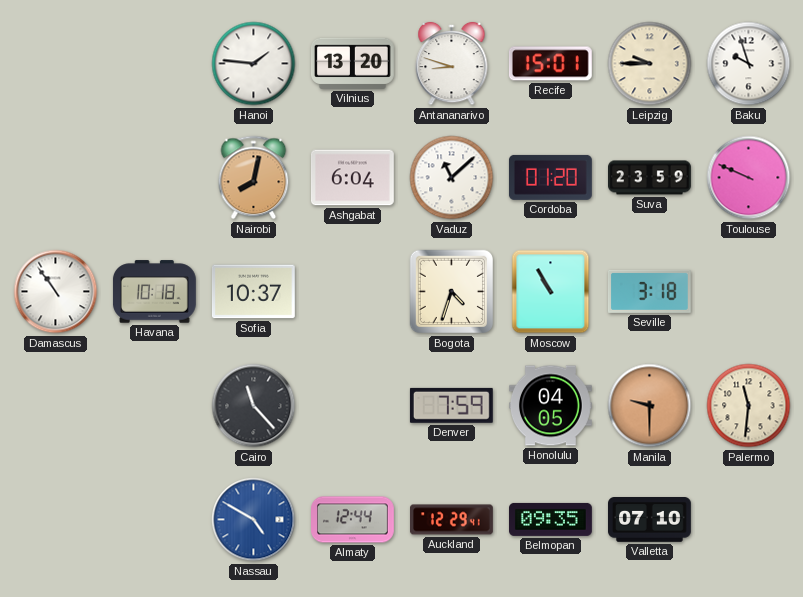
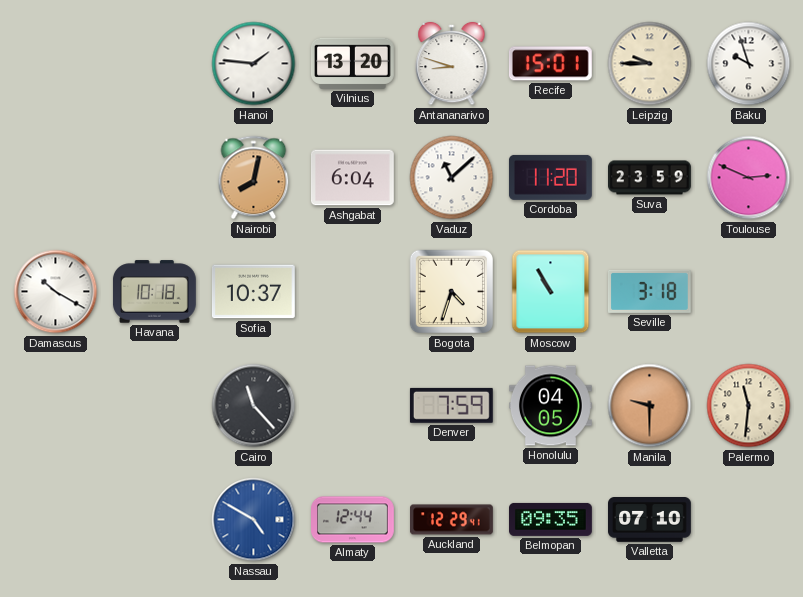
Cordoba: 01:20 -> 11:20 (550, 177)
Toulouse: 9:49 -> 2:49 (749, 178)
Damascus: 10:54 -> 10:20 (56, 292)
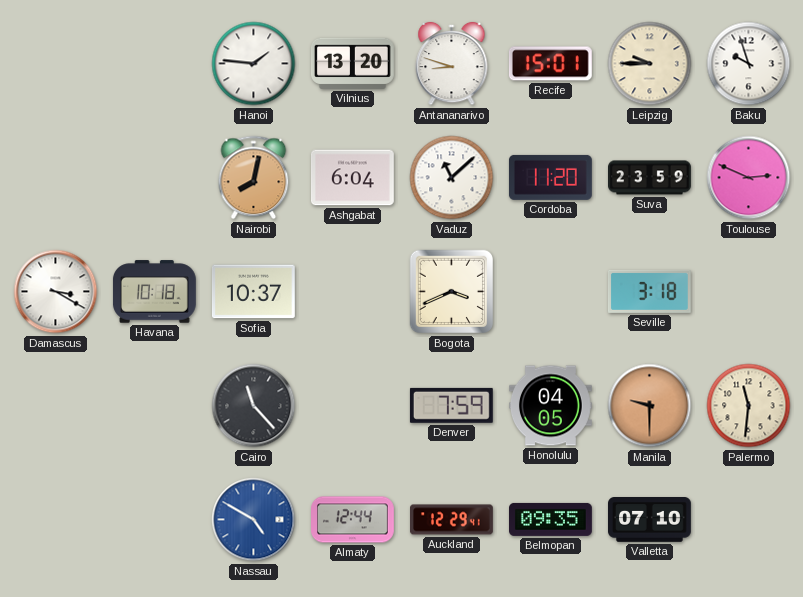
Damascus: 10:20 -> 3:20 (56, 292)
Bogota: 4:33 -> 3:41 (452, 292)
Moscow: 10:55 -> none (551, 292)
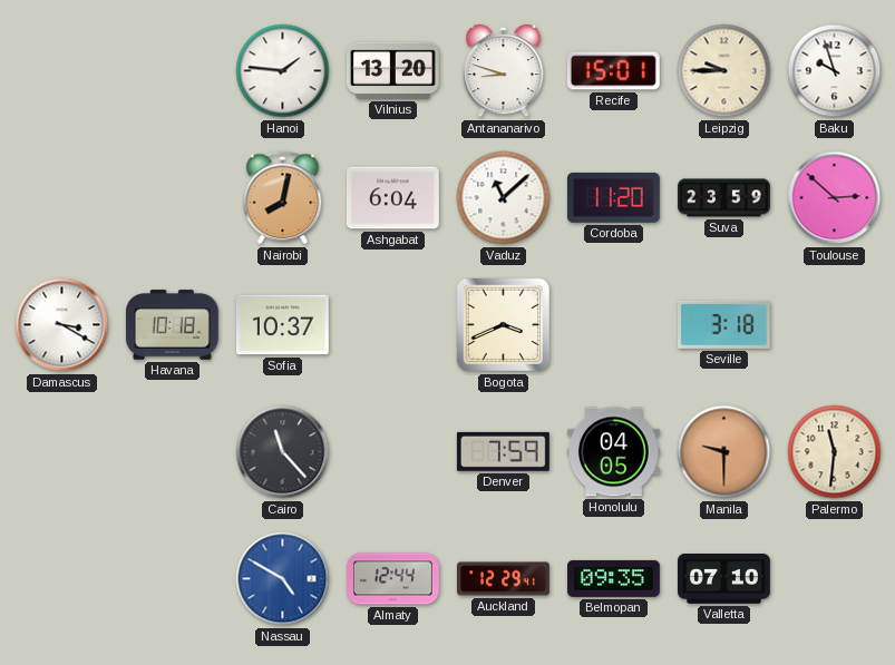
Toulouse: 2:49 -> 2:52 (835, 198)
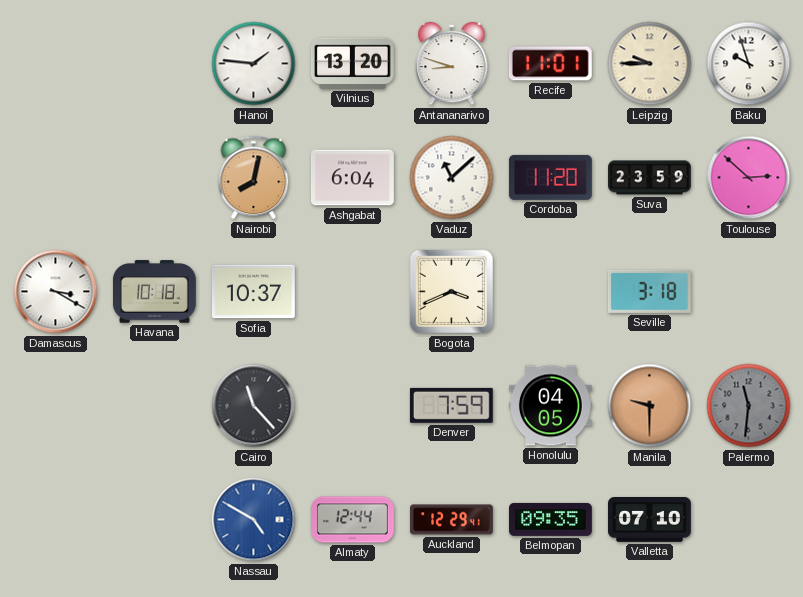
Recife: 15:01 -> 11:01 (550, 64)
Palermo dial: cream -> grey (749, 406)
